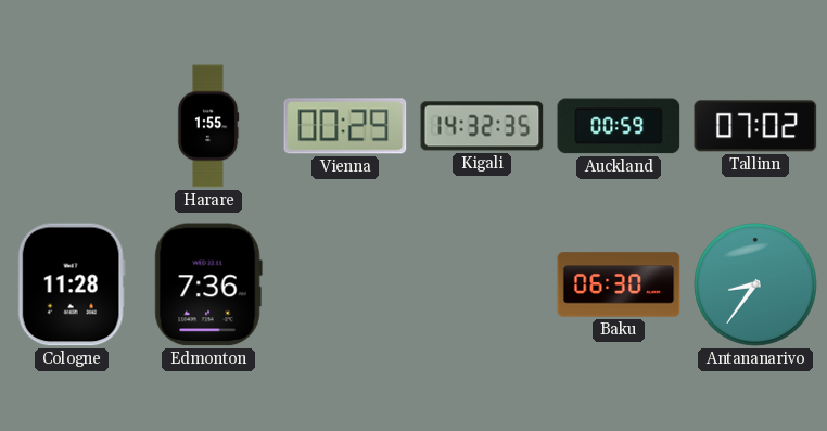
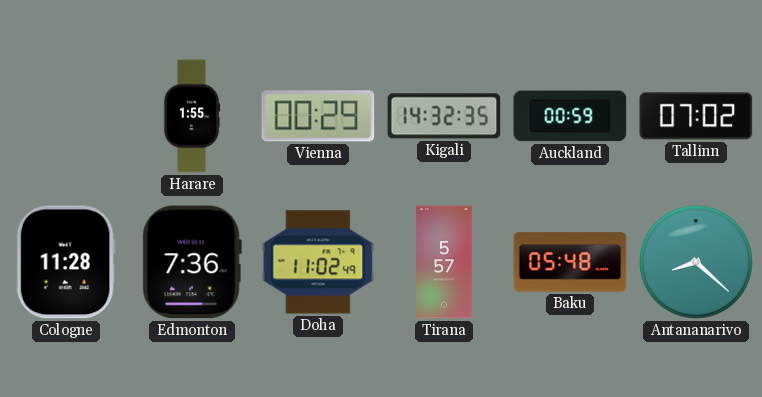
Doha: none -> 11:02 (318, 262)
Tirana: none -> 5:57 (444, 262)
Baku: 06:30 -> 05:48 (570, 262)
Antananarivo: 8:36 -> 8:22 (696, 262)
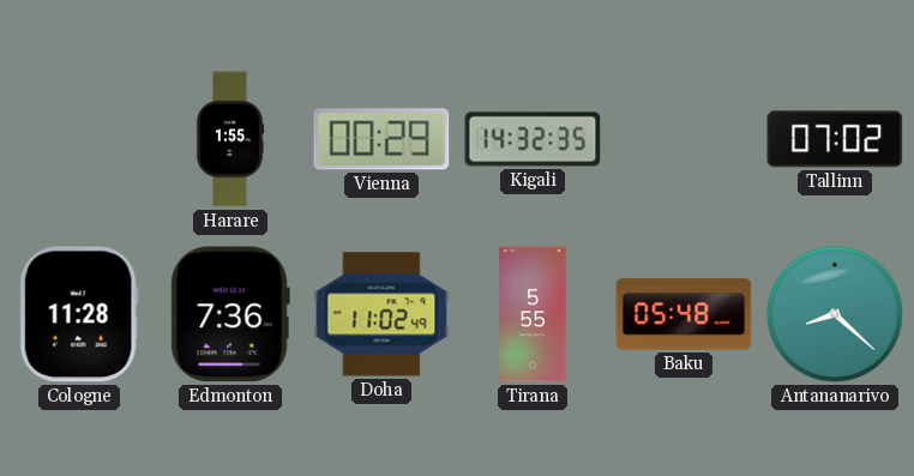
Auckland: 00:59 -> none (570, 116)
Tirana: 5:57 -> 5:55 (533, 314)
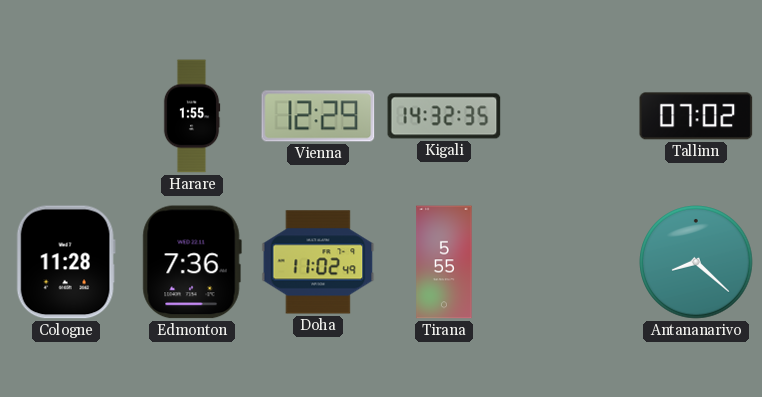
Vienna: 00:29 -> 12:29 (318, 116)
Baku: 05:48 -> none (684, 314)
